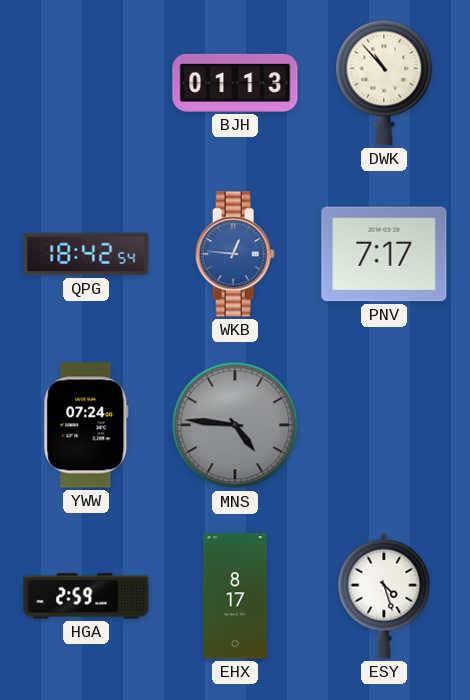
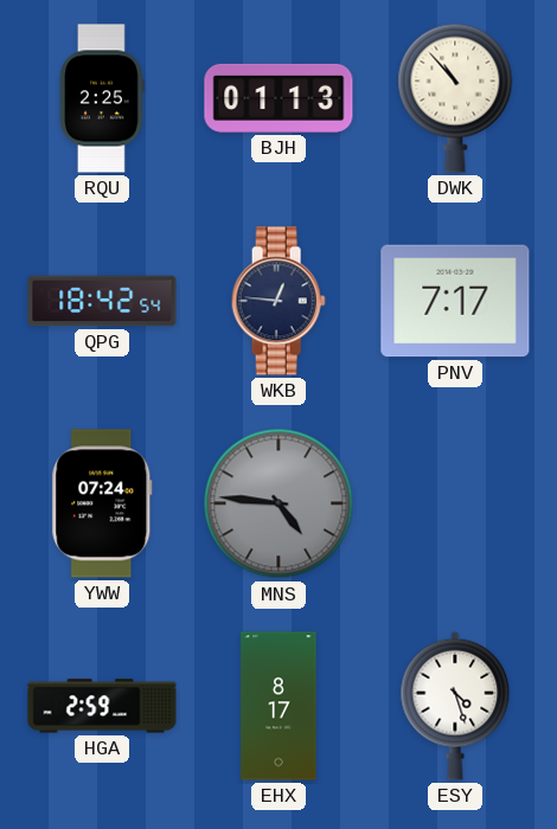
RQU: none -> 2:25 (102, 98)
WKB dial: blue -> navy (278, 301)
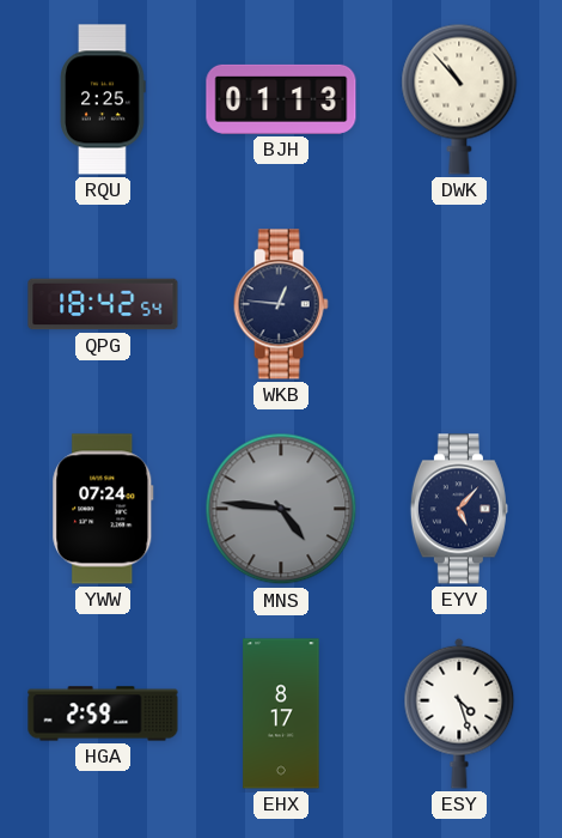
PNV: 7:17 -> none (455, 301)
EYV: none -> 5:07 (459, 509)
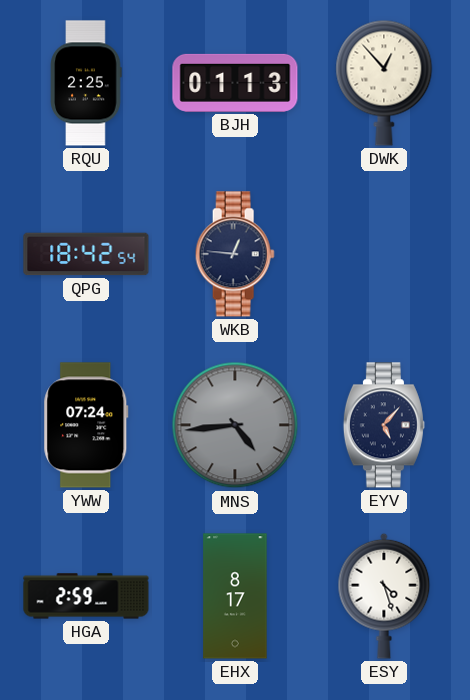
DWK: 10:53 -> 12:53 (384, 83)
MNS: 4:46 -> 4:44 (235, 425)
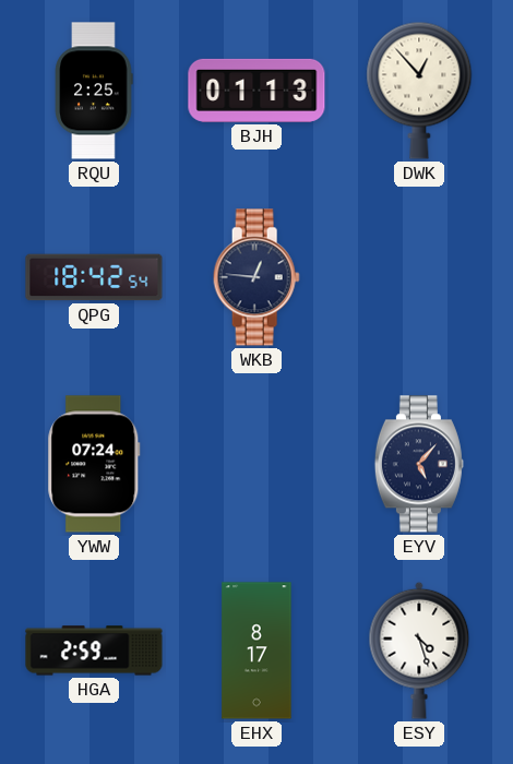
MNS: 4:44 -> none (235, 425)
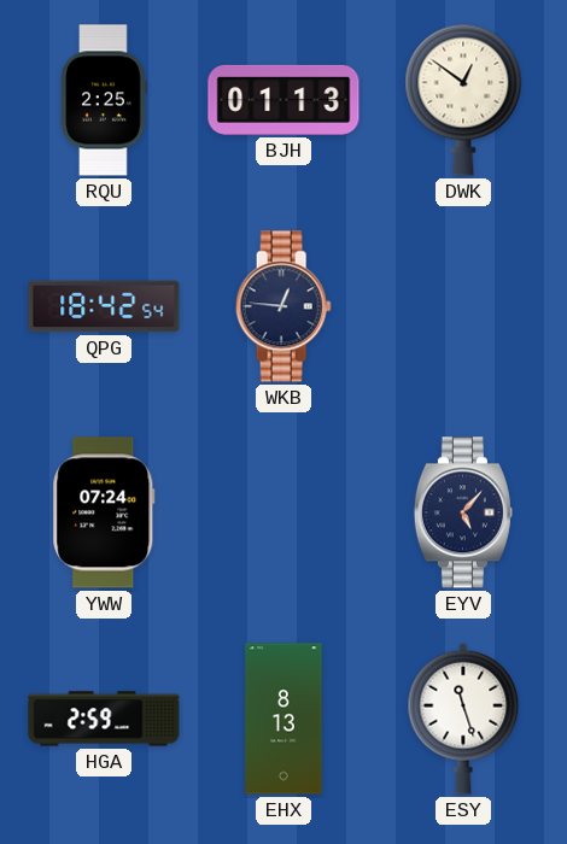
DWK: 12:53 -> 12:51 (463, 100)
EHX: 8:17 -> 8:13 (283, 719)
ESY: 4:27 -> 11:27 (463, 719)
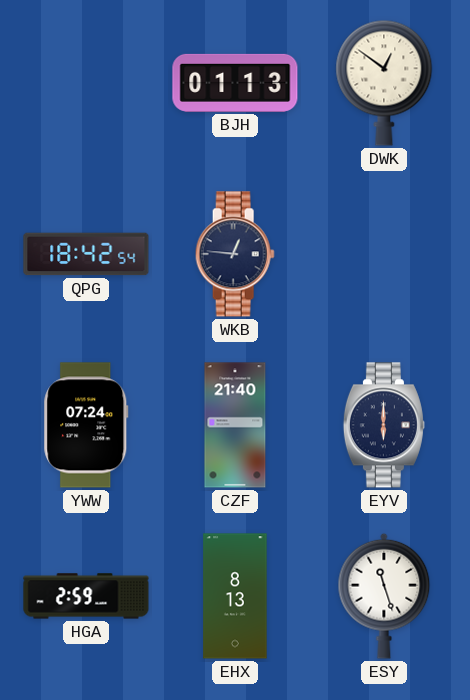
RQU: 2:25 -> none (104, 100)
CZF: none -> 21:40 (235, 425)
EYV: 5:07 -> 6:00 (384, 425)
